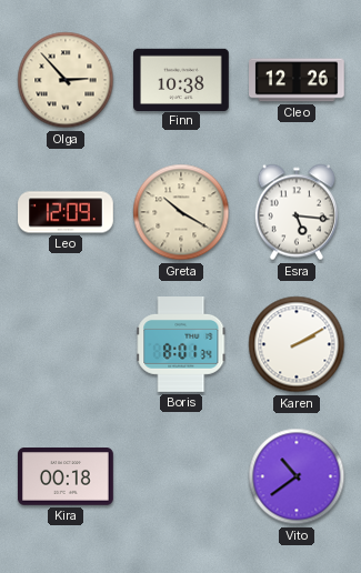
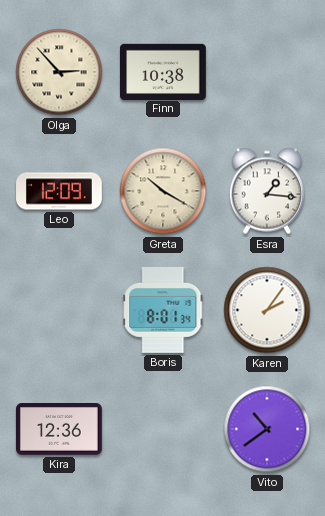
Cleo: 12:26 -> none (298, 80)
Esra: 5:16 -> 1:16 (266, 191)
Karen: 2:10 -> 2:06 (267, 310)
Kira: 00:18 -> 12:36 (60, 429)
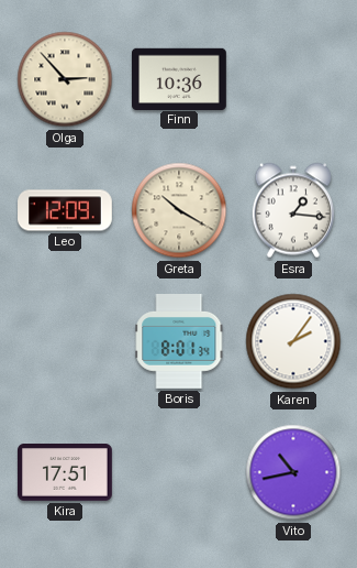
Finn: 10:38 -> 10:36 (180, 78)
Kira: 12:36 -> 17:51 (66, 472)
Vito: 10:39 -> 10:43 (293, 472)
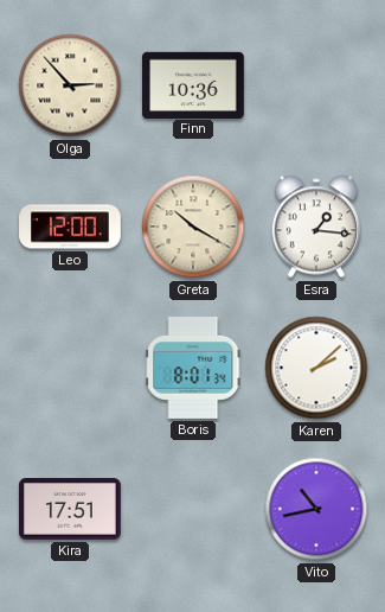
Leo: 12:09 -> 12:00 (70, 227)
Karen: 2:06 -> 2:08 (316, 368)
